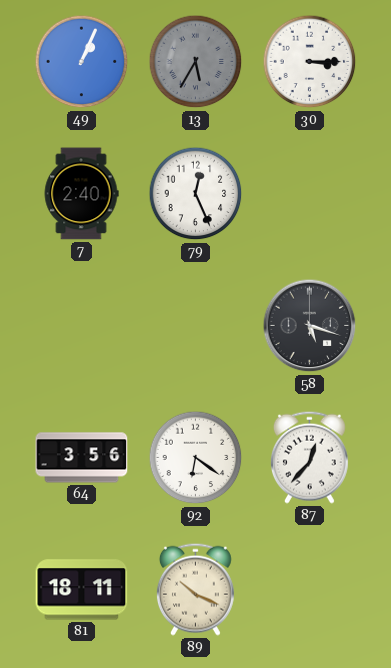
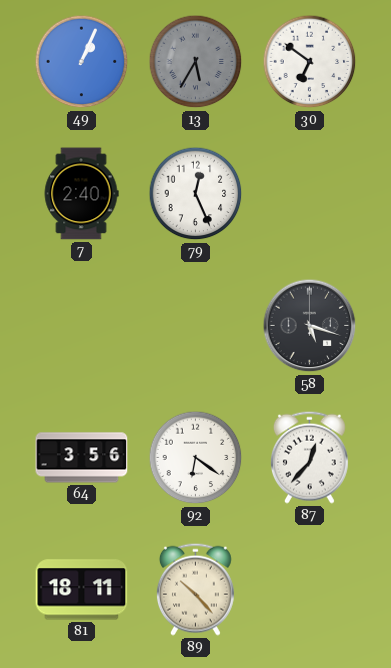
30: 3:15 -> 6:51 (310, 62)
89: 10:19 -> 10:23 (195, 589)
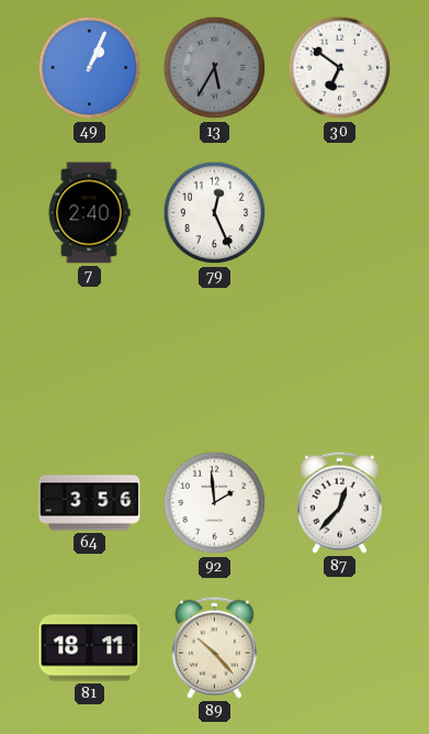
58: 5:18 -> none (310, 326)
92: 6:21 -> 1:59 (215, 503)
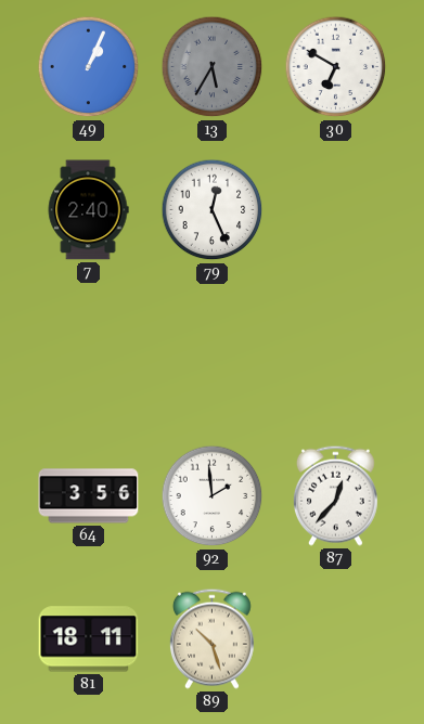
30: 6:51 -> 6:50 (336, 67)
89: 10:23 -> 10:27 (211, 638)
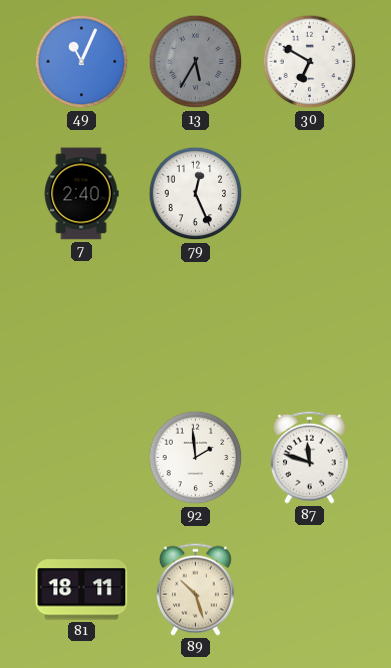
49: 1:04 -> 11:04 (82, 62)
64: 3:56 -> none (89, 496)
87: 12:37 -> 11:48 (309, 457)
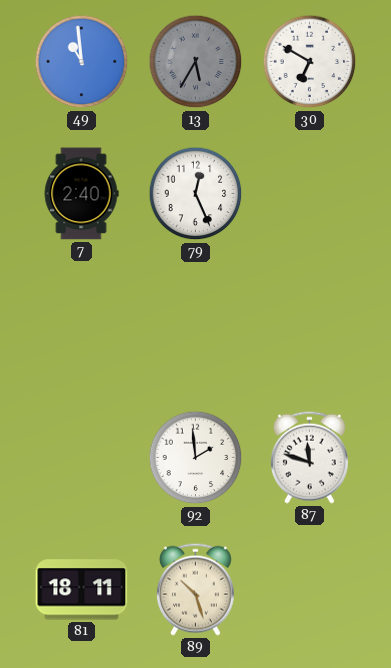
49: 11:04 -> 10:59 (82, 62)
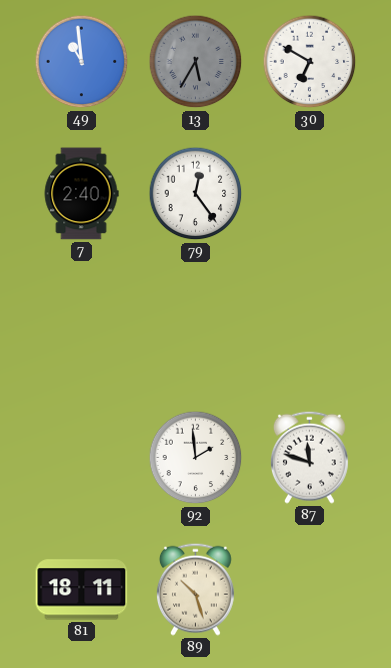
79: 12:26 -> 12:24 (196, 194)
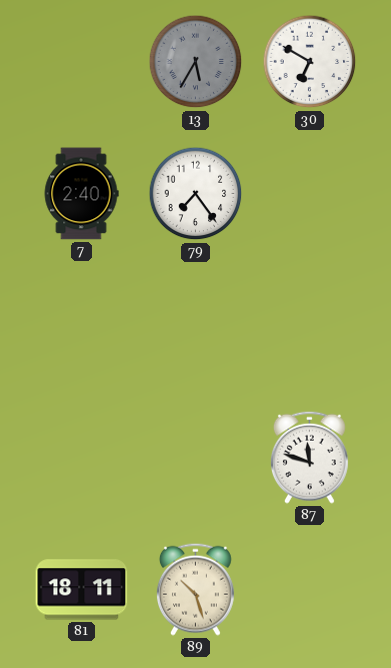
49: 10:59 -> none (82, 62)
79: 12:24 -> 7:24 (196, 194)
92: 1:59 -> none (196, 458)
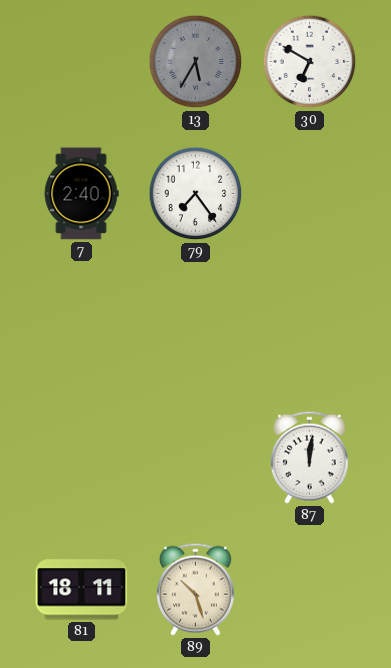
87: 11:48 -> 12:01 (309, 457)
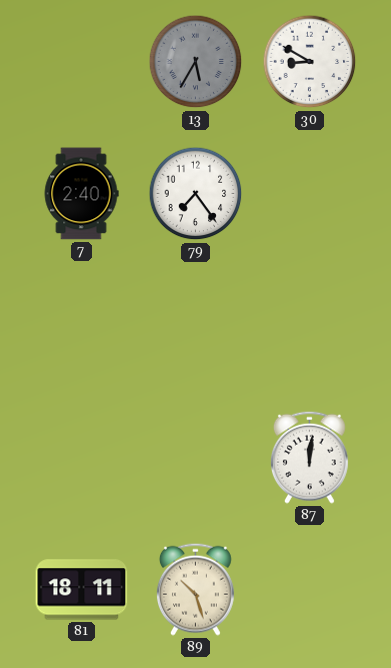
30: 6:50 -> 8:50 (310, 62)
